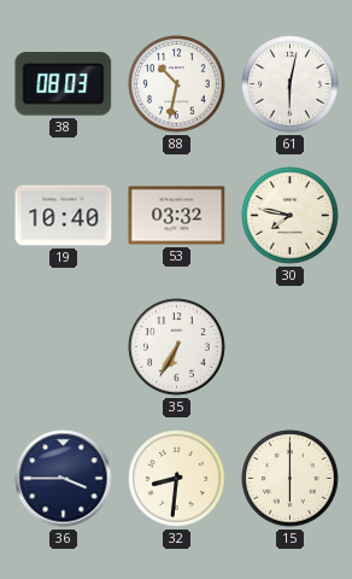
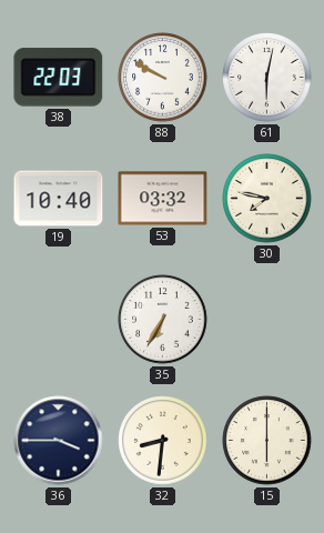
38: 08:03 -> 22:03 (59, 78)
88: 10:32 -> 9:50 (163, 78)
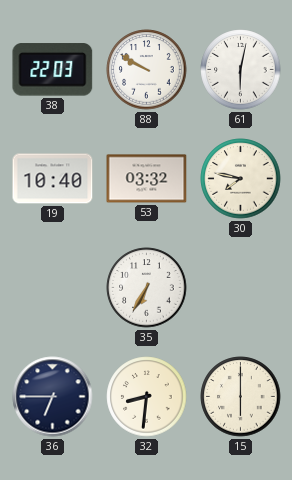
36: 3:45 -> 6:45 (53, 397)
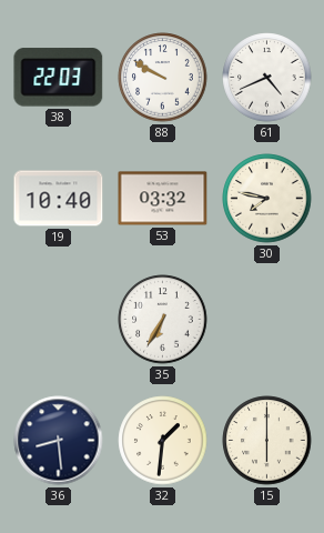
61: 6:02 -> 4:41 (267, 78)
36: 6:45 -> 8:29 (59, 441)
32: 8:31 -> 1:31 (163, 441)
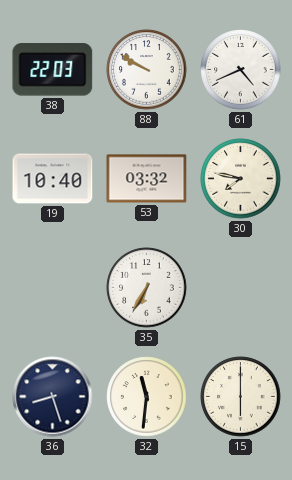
36: 8:29 -> 8:27 (53, 397)
32: 1:31 -> 11:31 (147, 397)
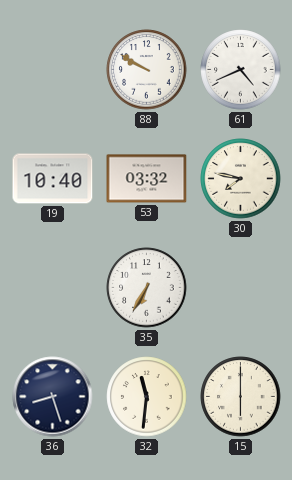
38: 22:03 -> none (53, 70)
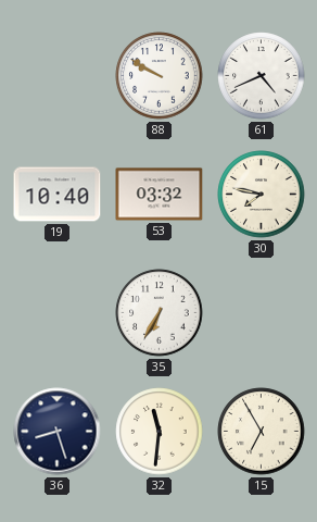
15: 6:00 -> 6:55 (262, 432)
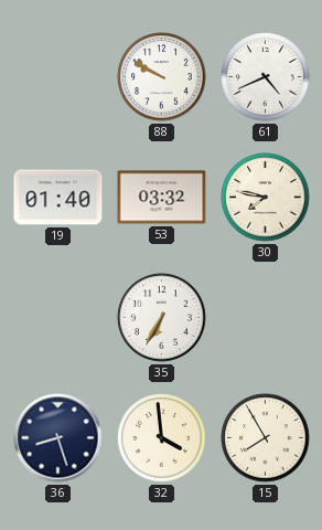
19: 10:40 -> 01:40 (58, 198)
32: 11:31 -> 3:59 (162, 438)
15: 6:55 -> 7:55 (266, 438)
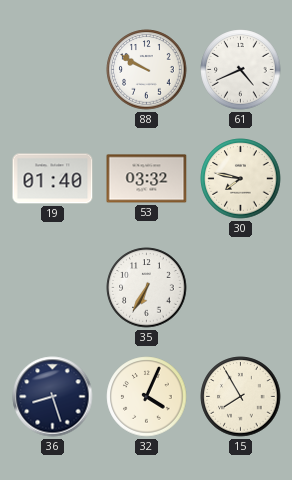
32: 3:59 -> 4:04 (147, 397)
